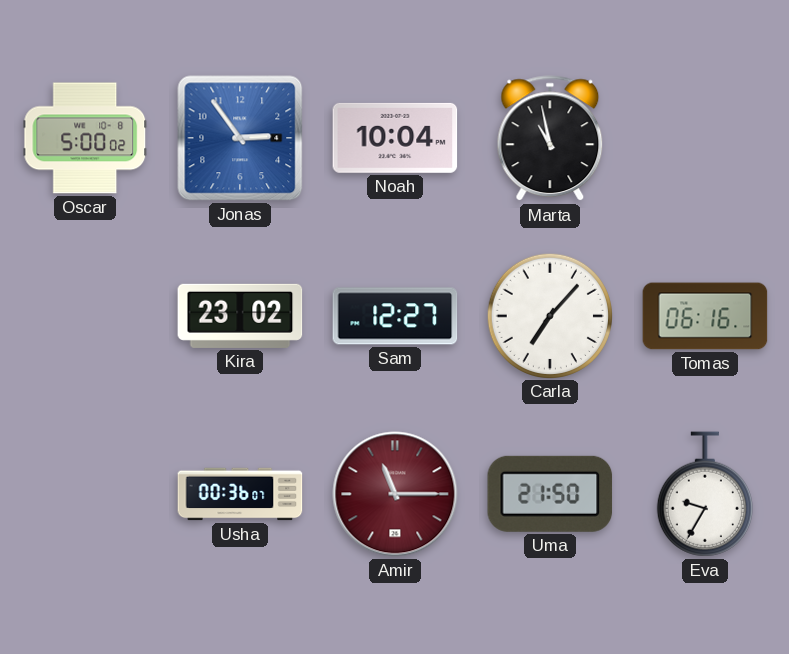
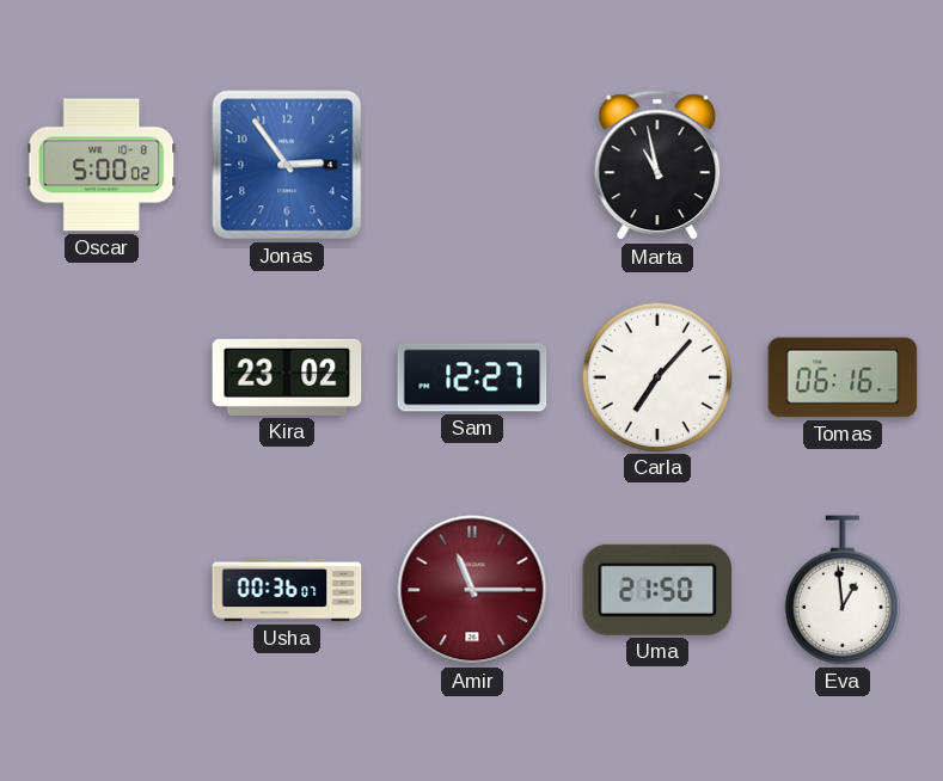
Noah: 10:04 -> none (395, 138)
Eva: 9:35 -> 12:59 (843, 590)
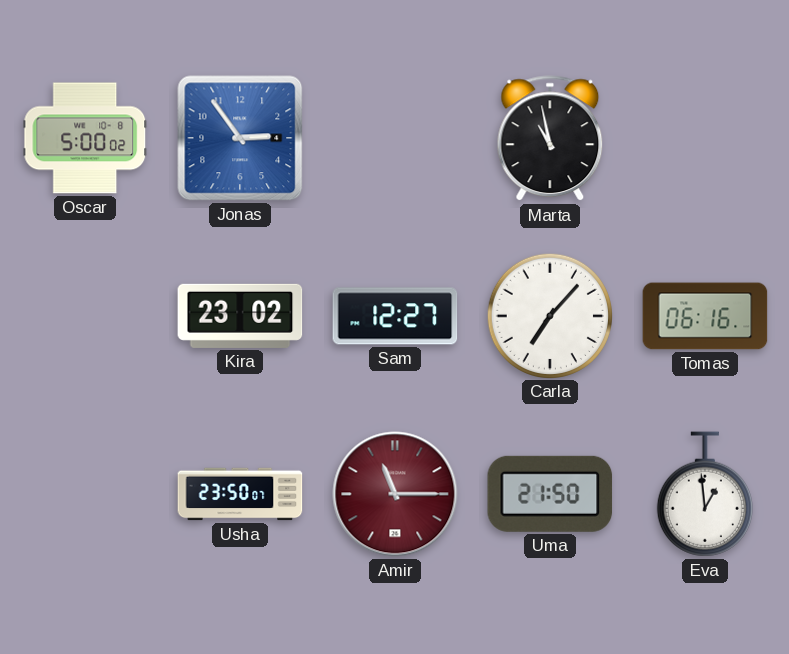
Usha: 00:36 -> 23:50 (240, 494)
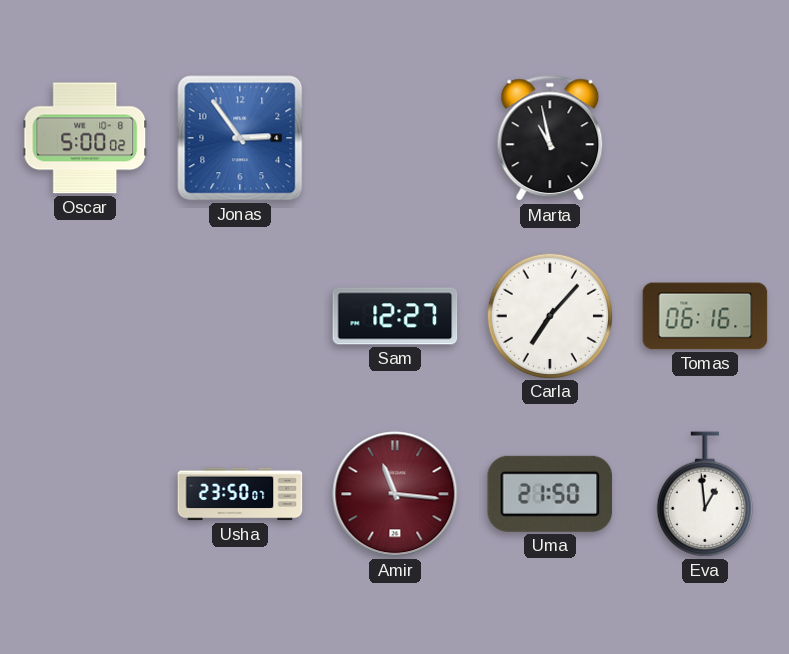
Kira: 23:02 -> none (240, 316)
Amir: 11:15 -> 11:16 (395, 494)
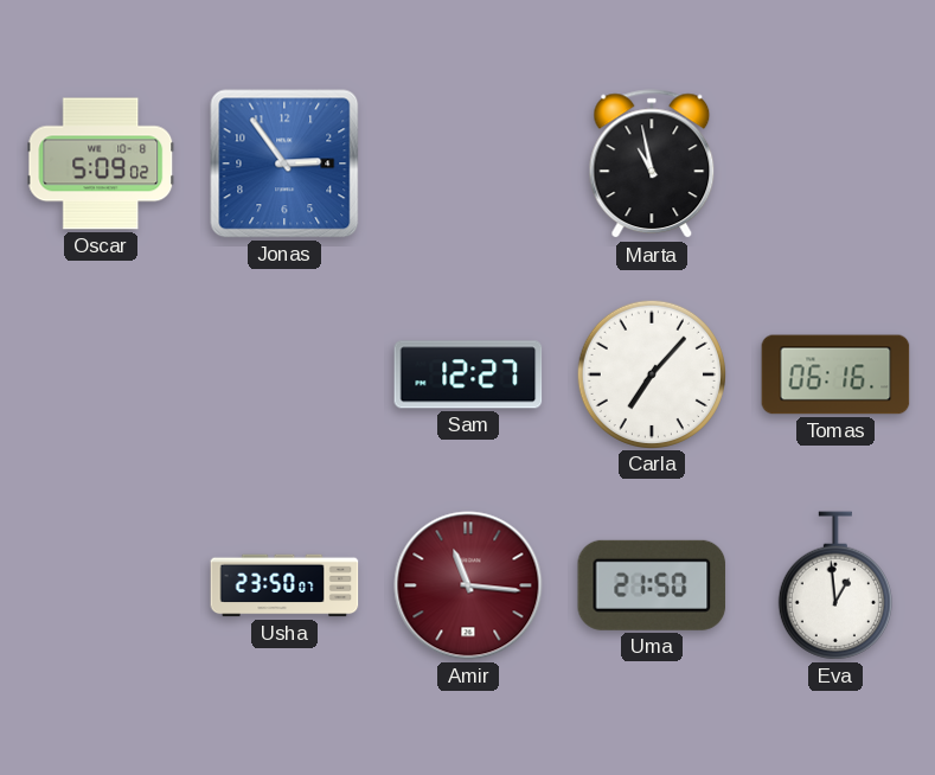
Oscar: 5:00 -> 5:09 (101, 164)
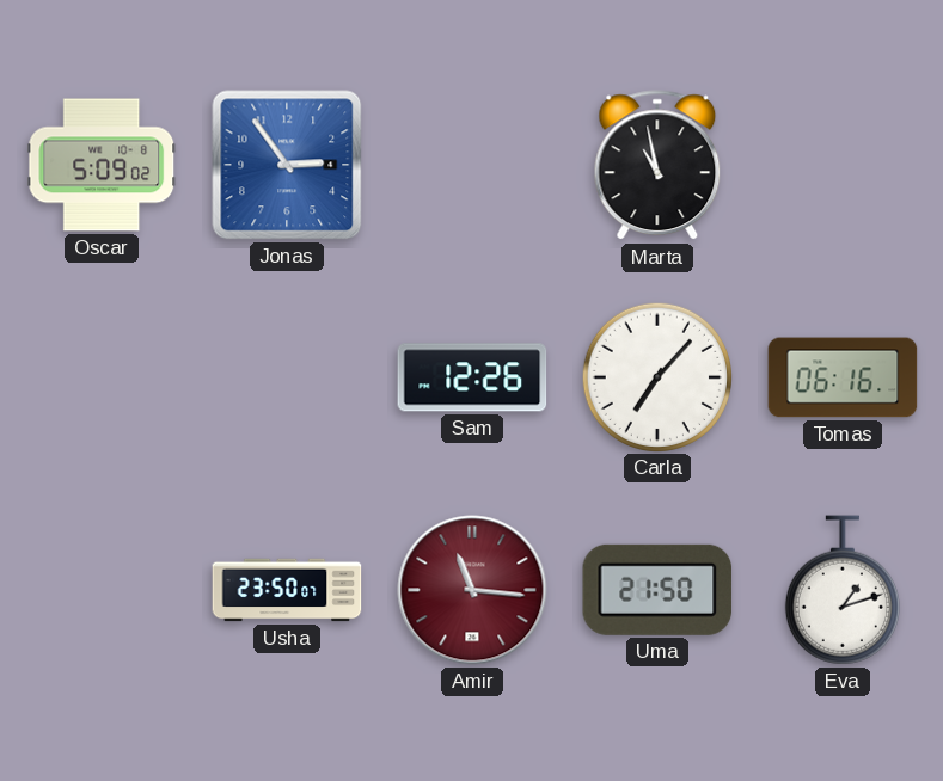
Sam: 12:27 -> 12:26 (472, 377)
Eva: 12:59 -> 1:12 (843, 590)
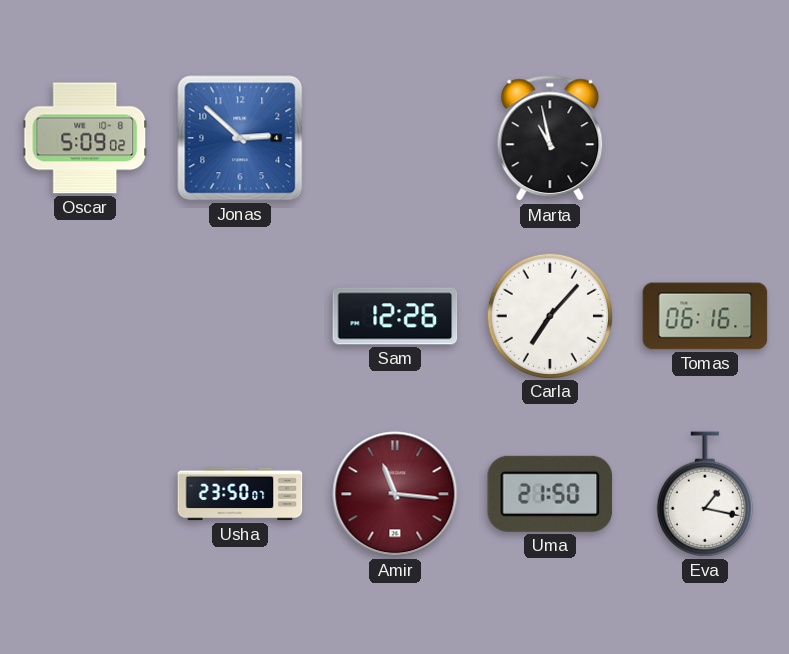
Jonas: 2:54 -> 2:52 (240, 138)
Eva: 1:12 -> 1:17 (705, 494)
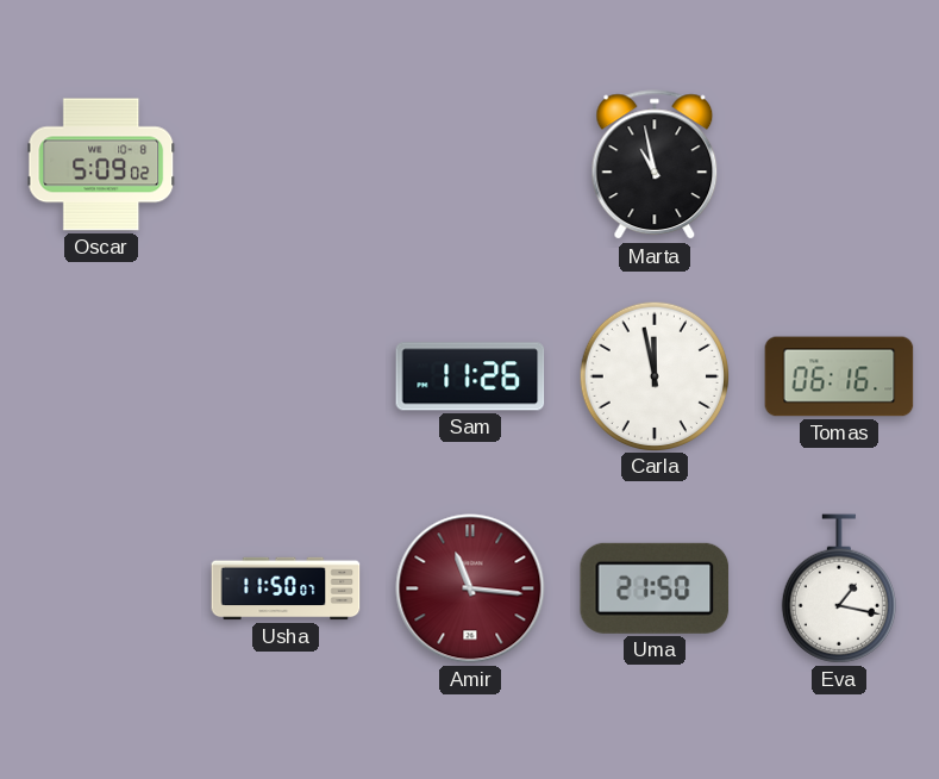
Jonas: 2:52 -> none (240, 138)
Sam: 12:26 -> 11:26 (470, 376)
Carla: 7:07 -> 11:58 (653, 375)
Usha: 23:50 -> 11:50 (286, 588)
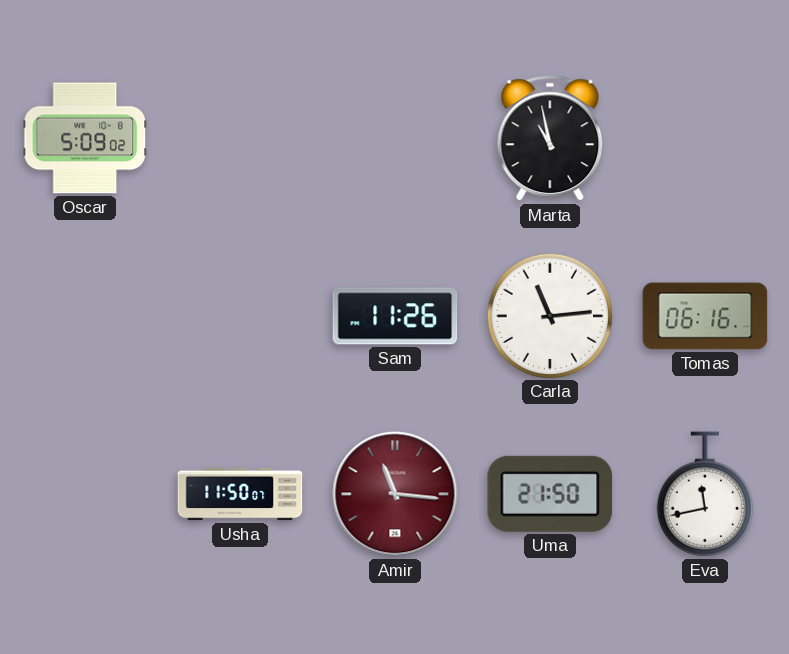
Carla: 11:58 -> 11:14 (549, 315)
Eva: 1:17 -> 11:43 (705, 494)
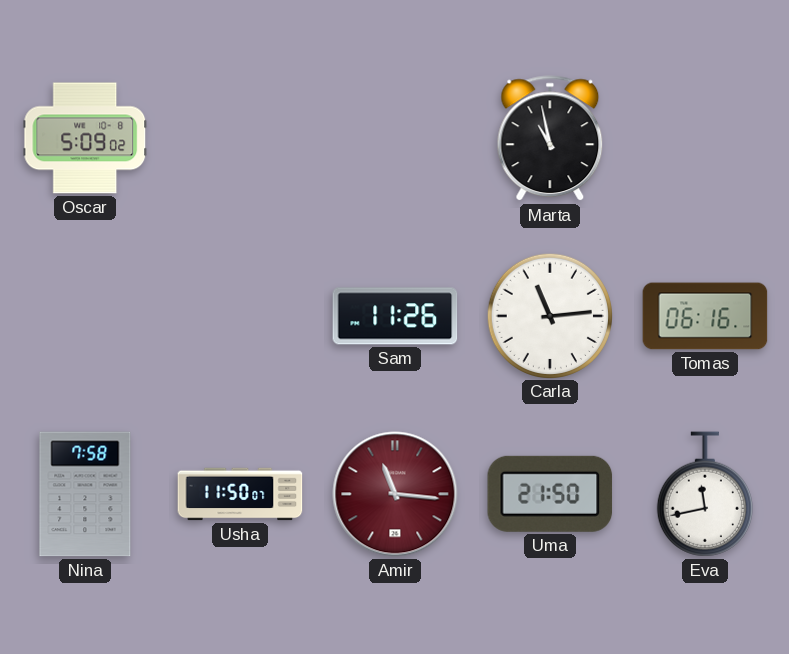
Nina: none -> 7:58 (85, 494)
